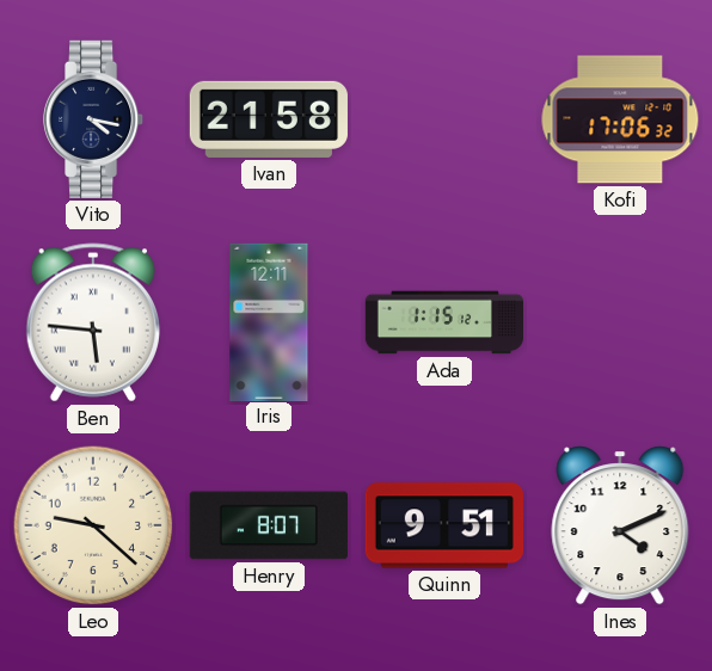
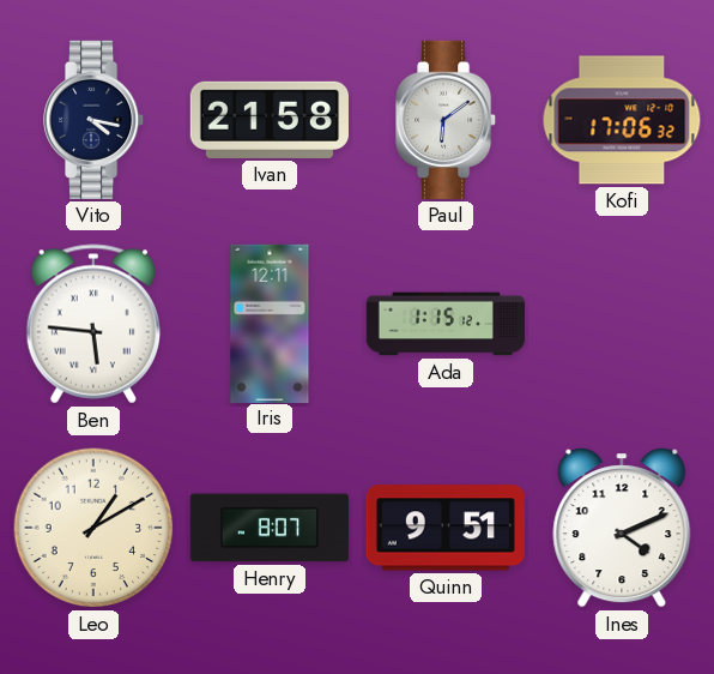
Paul: none -> 6:09 (447, 120)
Leo: 9:22 -> 1:10 (93, 528)
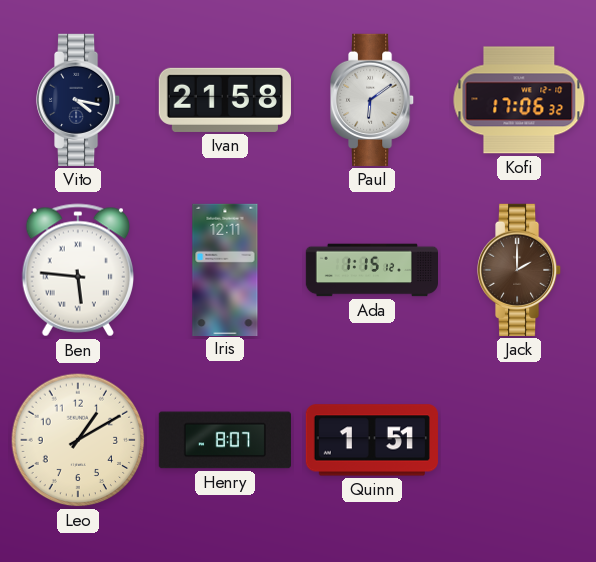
Jack: none -> 2:00 (520, 270)
Quinn: 9:51 -> 1:51 (372, 440)
Ines: 4:11 -> none (622, 528)
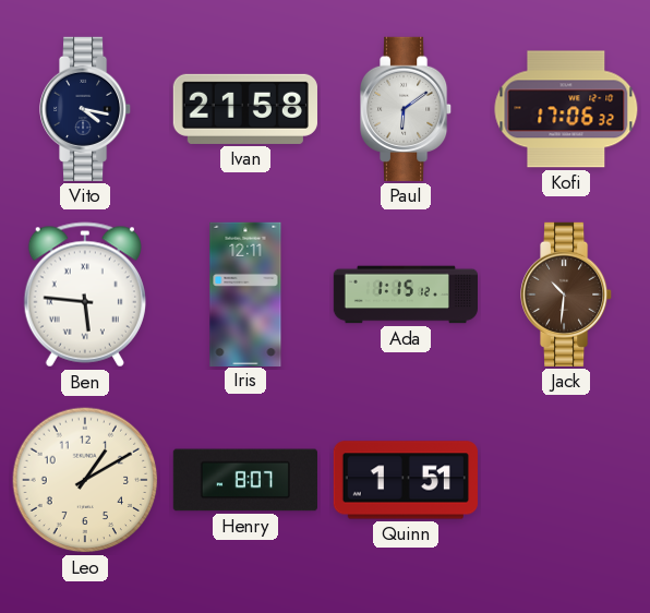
Jack: 2:00 -> 10:31 (567, 295)
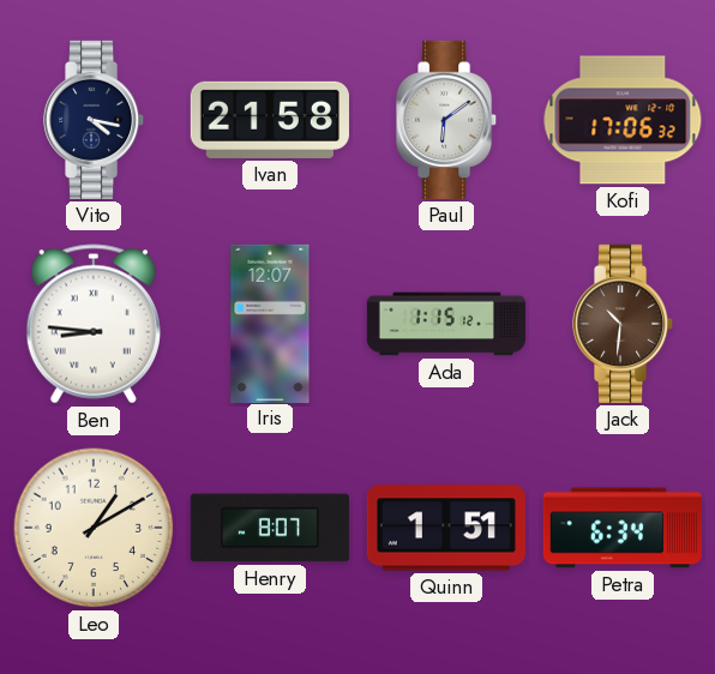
Ben: 5:46 -> 8:46 (94, 324)
Iris: 12:11 -> 12:07 (270, 323)
Petra: none -> 6:34 (621, 528)
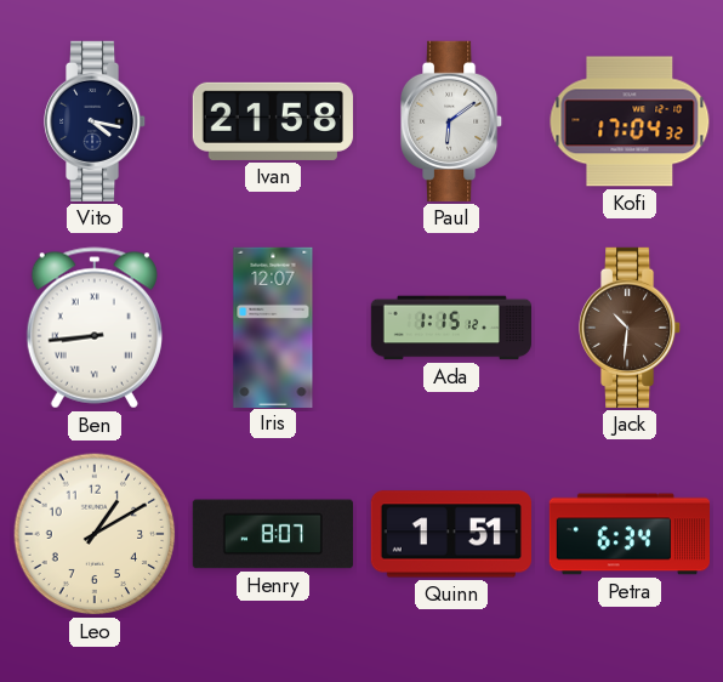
Kofi: 17:06 -> 17:04 (630, 121)
Ben: 8:46 -> 8:44 (95, 328)
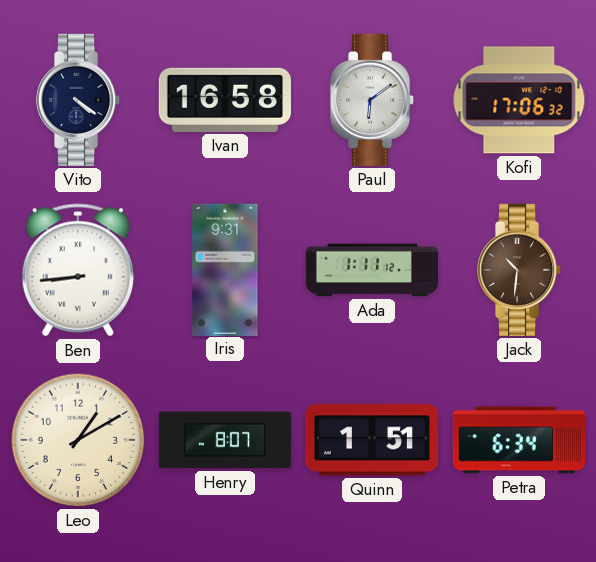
Vito: 4:17 -> 4:21 (79, 100)
Ivan: 21:58 -> 16:58 (225, 100)
Kofi: 17:04 -> 17:06 (519, 100)
Iris: 12:07 -> 9:31 (225, 269)
Ada: 1:15 -> 1:11 (371, 270)
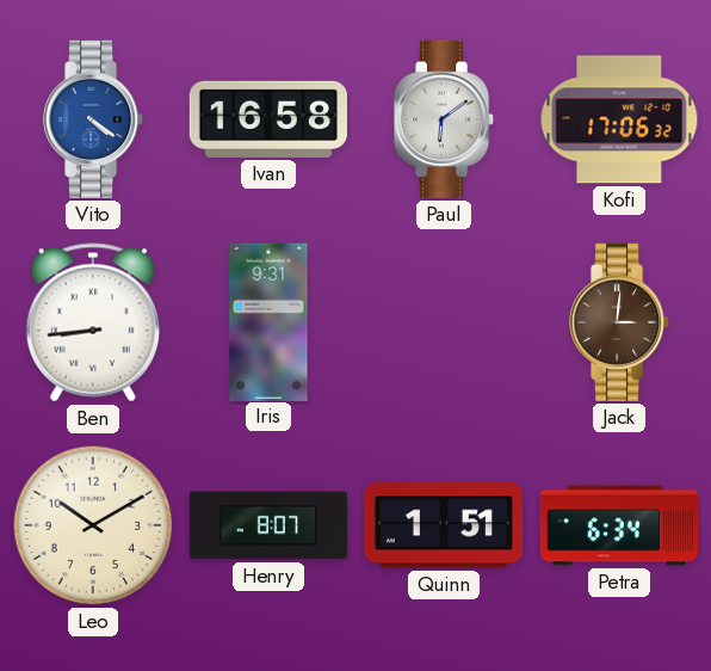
Vito dial: navy -> blue (94, 119)
Ada: 1:11 -> none (371, 270)
Jack: 10:31 -> 3:01 (620, 322)
Leo: 1:10 -> 10:10 (93, 525)
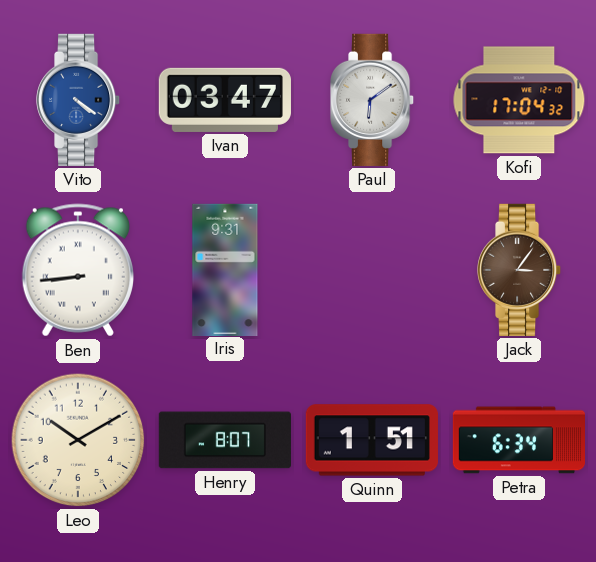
Ivan: 16:58 -> 03:47 (225, 100)
Kofi: 17:06 -> 17:04 (519, 100)
Jack: 3:01 -> 3:06 (520, 270)
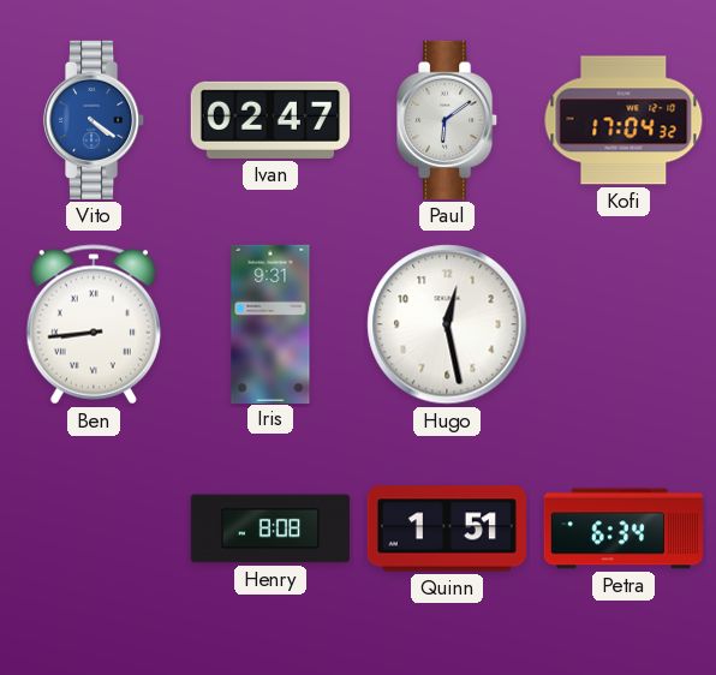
Ivan: 03:47 -> 02:47 (270, 120)
Hugo: none -> 12:28 (447, 324)
Jack: 3:06 -> none (520, 270)
Leo: 10:10 -> none (78, 440)
Henry: 8:07 -> 8:08 (270, 528)
